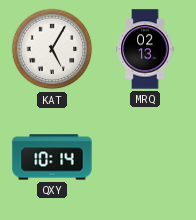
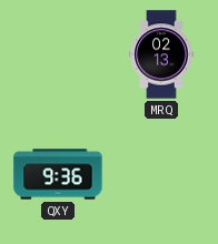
KAT: 5:05 -> none (52, 49)
QXY: 10:14 -> 9:36 (58, 174)
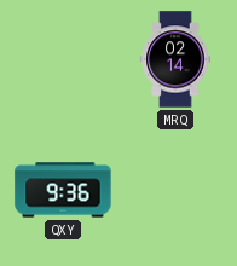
MRQ: 02:13 -> 02:14 (175, 59)
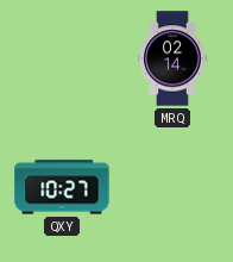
QXY: 9:36 -> 10:27 (62, 187)
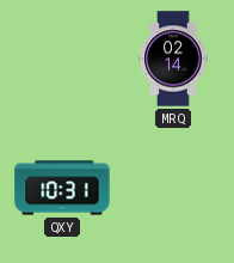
QXY: 10:27 -> 10:31 (62, 188)
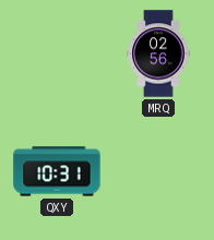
MRQ: 02:14 -> 02:56 (158, 53)
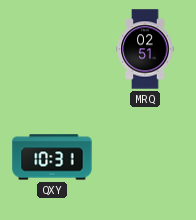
MRQ: 02:56 -> 02:51 (145, 49)
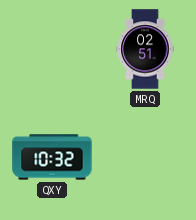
QXY: 10:31 -> 10:32 (52, 157)
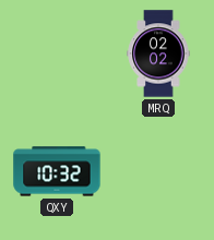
MRQ: 02:51 -> 02:02 (158, 53)
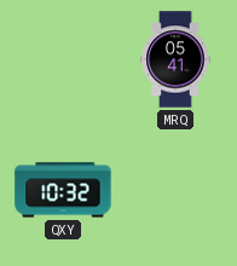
MRQ: 02:02 -> 05:41 (175, 59)
